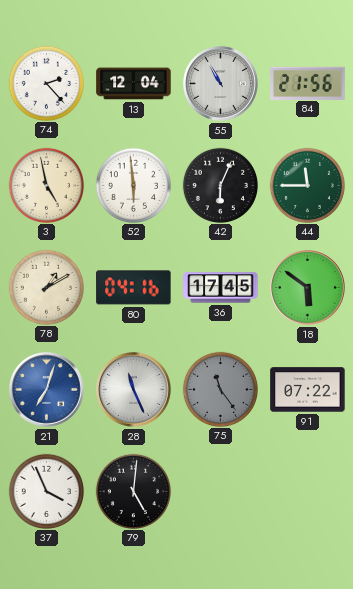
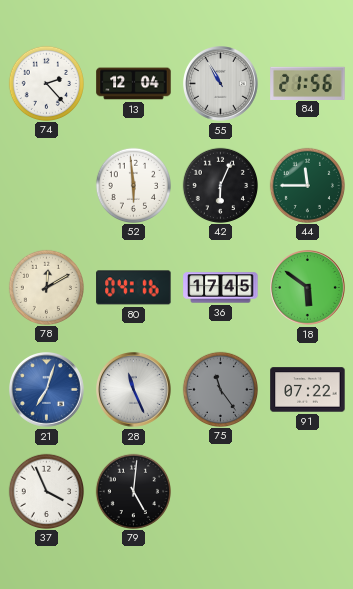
3: 4:58 -> none (46, 185)
78: 1:10 -> 12:10 (46, 287)
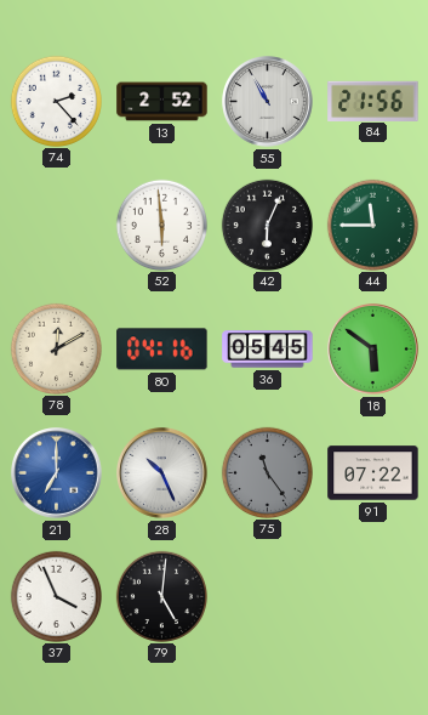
13: 12:04 -> 2:52 (162, 102)
36: 17:45 -> 05:45 (268, 350)
21: 7:03 -> 7:00 (57, 473)
28: 11:26 -> 10:26 (162, 473)
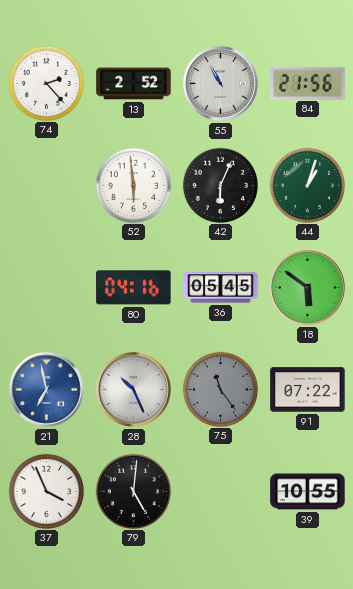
44: 11:45 -> 1:03 (307, 185)
78: 12:10 -> none (56, 348)
21: 7:00 -> 6:58 (47, 390)
39: none -> 10:55 (308, 492)
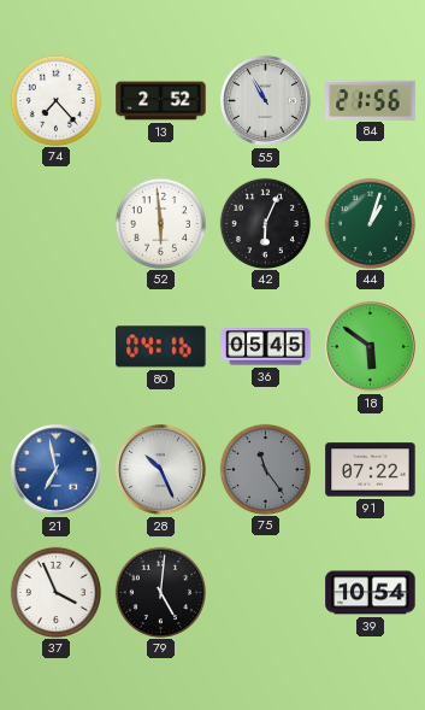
74: 2:23 -> 7:23 (55, 100)
39: 10:55 -> 10:54 (371, 593)
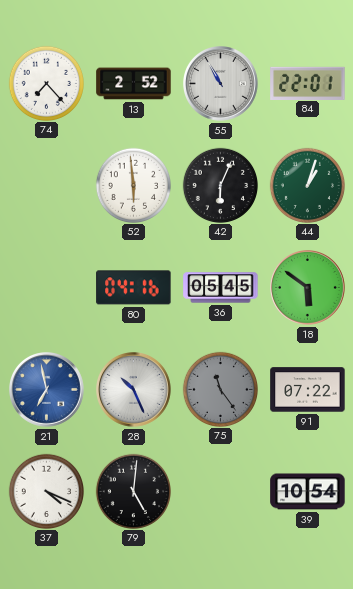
84: 21:56 -> 22:01 (308, 83)
37: 3:56 -> 4:19 (46, 491)
